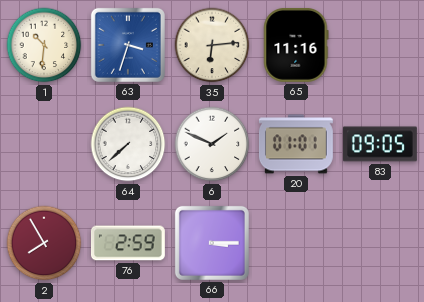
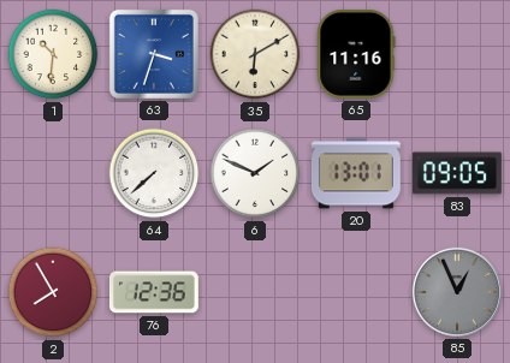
35: 6:14 -> 6:10 (255, 54)
20: 01:01 -> 13:01 (356, 173)
76: 2:59 -> 12:36 (154, 292)
66: 3:15 -> none (212, 243)
85: none -> 12:56 (457, 292)
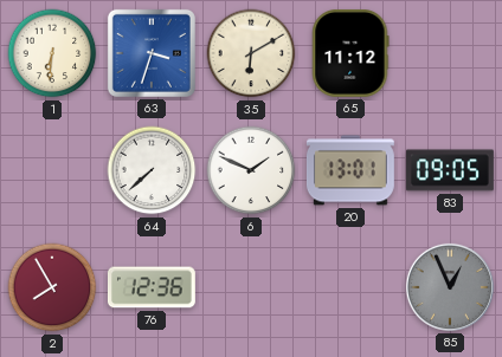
1: 10:31 -> 6:31 (52, 53)
65: 11:16 -> 11:12 (350, 53)
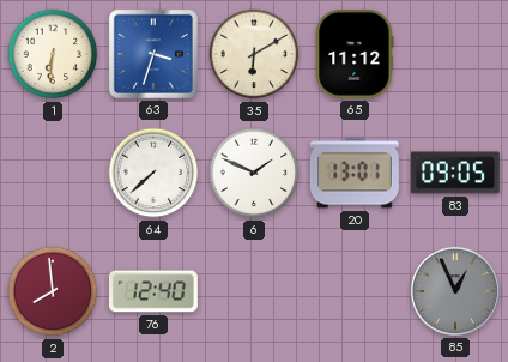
2: 7:55 -> 7:59 (53, 291)
76: 12:36 -> 12:40 (153, 291)
